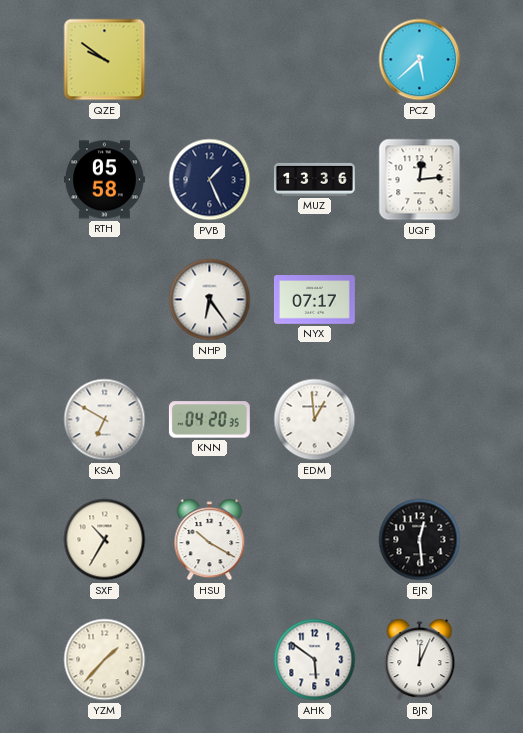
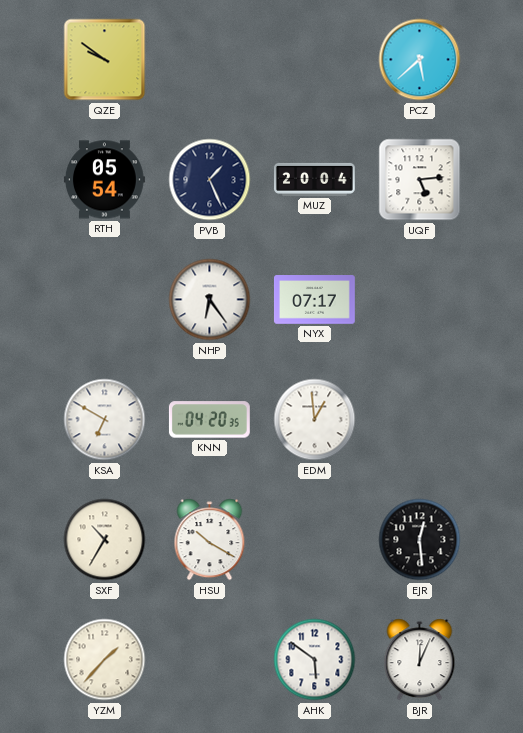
RTH: 05:58 -> 05:54 (104, 180)
MUZ: 13:36 -> 20:04 (314, 179)
UQF: 12:14 -> 5:14 (420, 180)
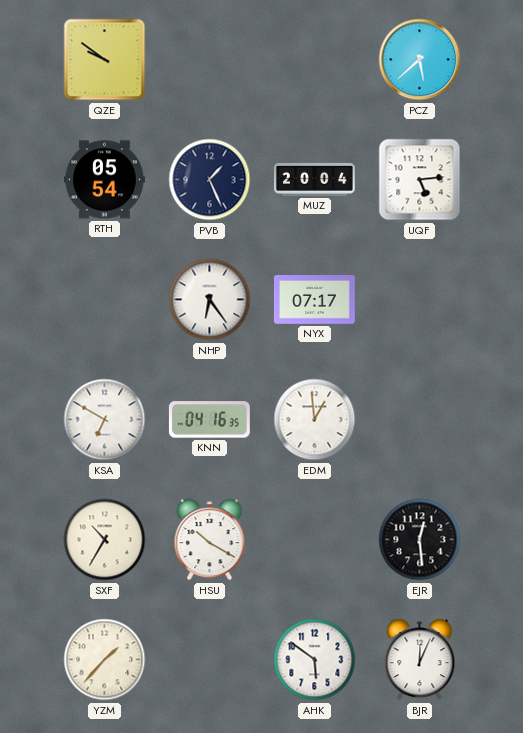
KNN: 04:20 -> 04:16 (209, 420)
